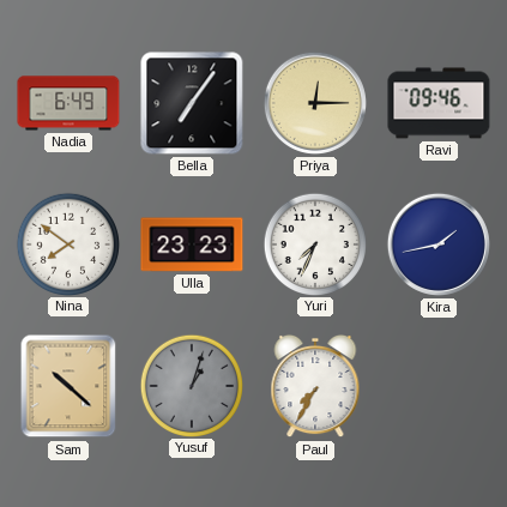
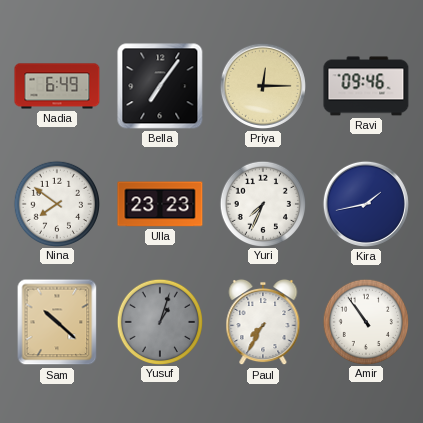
Amir: none -> 10:54 (365, 321)
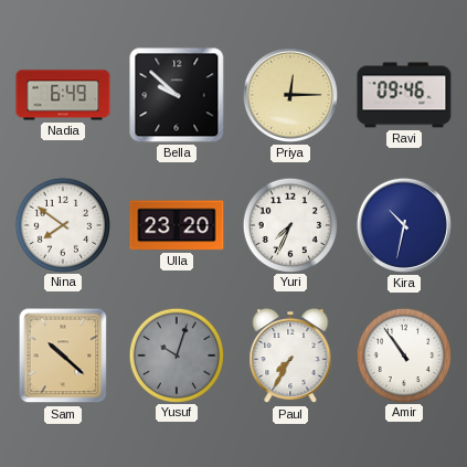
Bella: 7:06 -> 9:52 (177, 95)
Ulla: 23:23 -> 23:20 (177, 225)
Kira: 1:43 -> 10:32 (404, 225)
Yusuf: 1:03 -> 10:03 (176, 354)
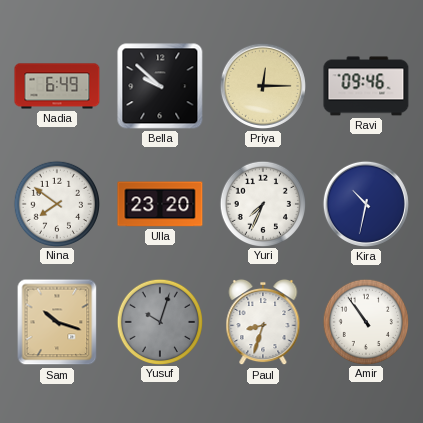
Sam: 10:22 -> 10:18 (57, 322)
Paul: 7:35 -> 8:33 (263, 322)
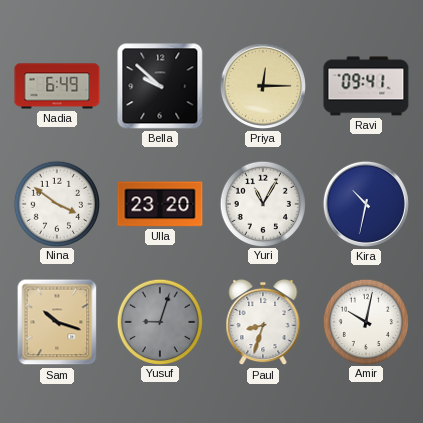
Ravi: 09:46 -> 09:41 (366, 86)
Nina: 7:51 -> 3:51 (56, 203)
Yuri: 7:34 -> 11:05 (262, 203)
Yusuf: 10:03 -> 9:03 (159, 321)
Amir: 10:54 -> 10:02 (365, 321)
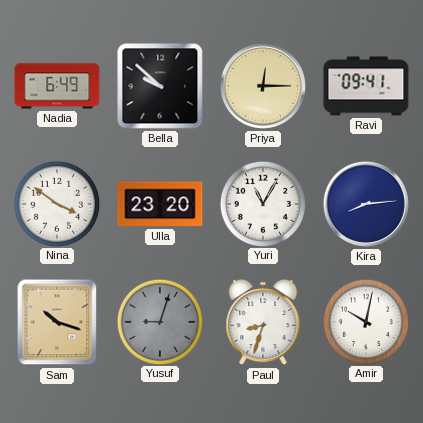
Kira: 10:32 -> 8:14 (366, 204)
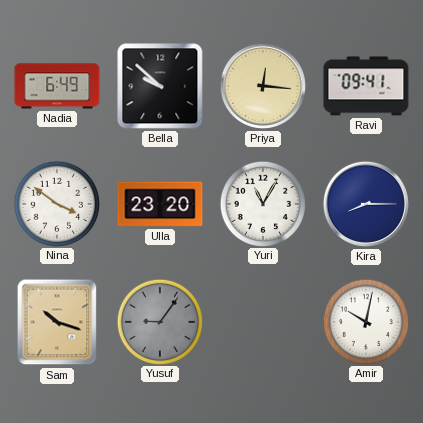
Priya: 12:15 -> 12:16 (263, 86)
Kira: 8:14 -> 8:15 (366, 204)
Yusuf: 9:03 -> 9:06 (159, 321)
Paul: 8:33 -> none (263, 322)
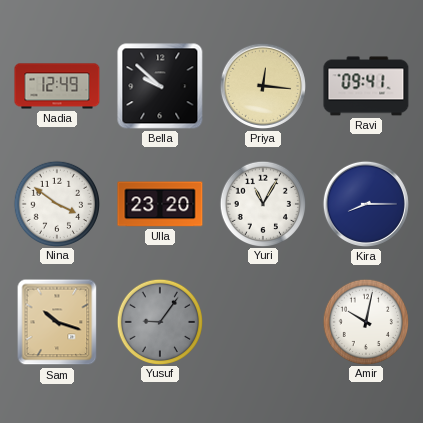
Nadia: 6:49 -> 12:49 (57, 86)
